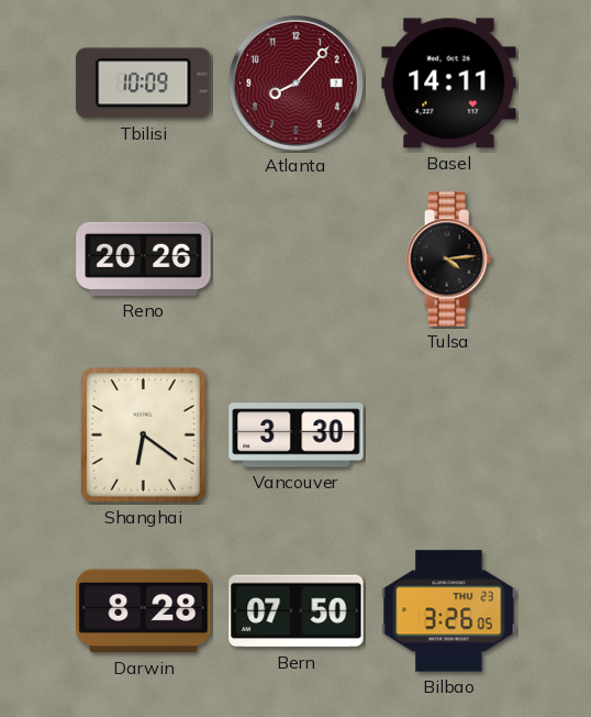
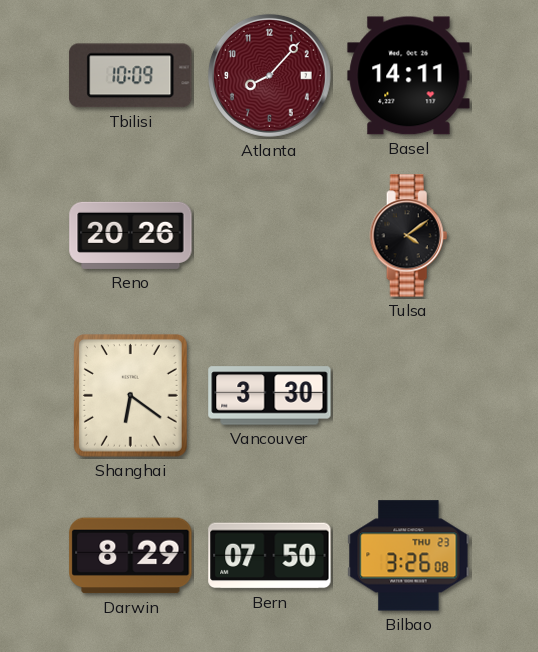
Tulsa: 4:14 -> 4:09 (409, 236)
Darwin: 8:28 -> 8:29 (131, 556)
Bilbao: 3:26:05 -> 3:26:08 (409, 556)
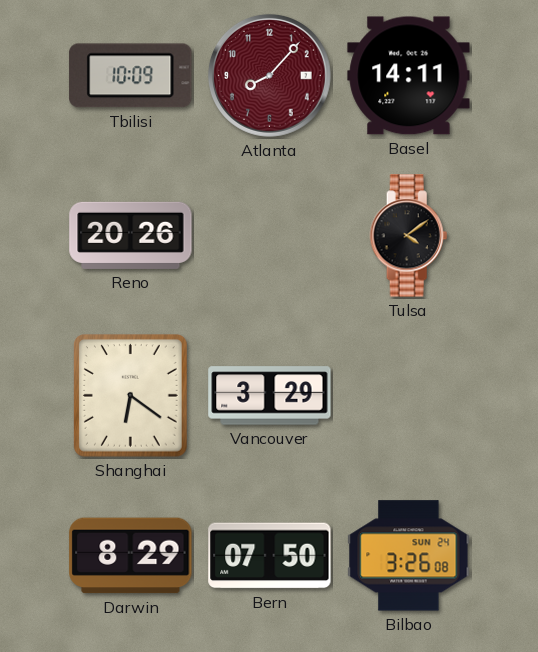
Vancouver: 3:30 -> 3:29 (270, 396)
Bilbao date: THU 23 -> SUN 24 (409, 556)
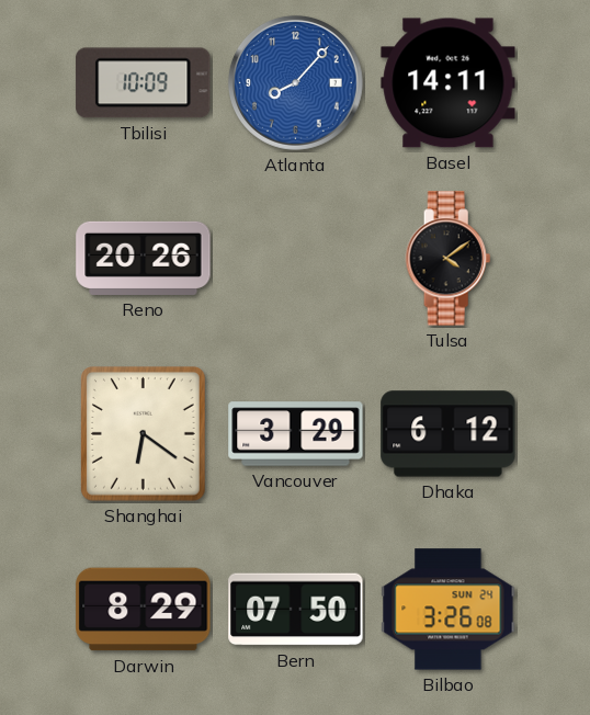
Atlanta dial: burgundy -> blue (295, 82)
Dhaka: none -> 6:12 (449, 434)
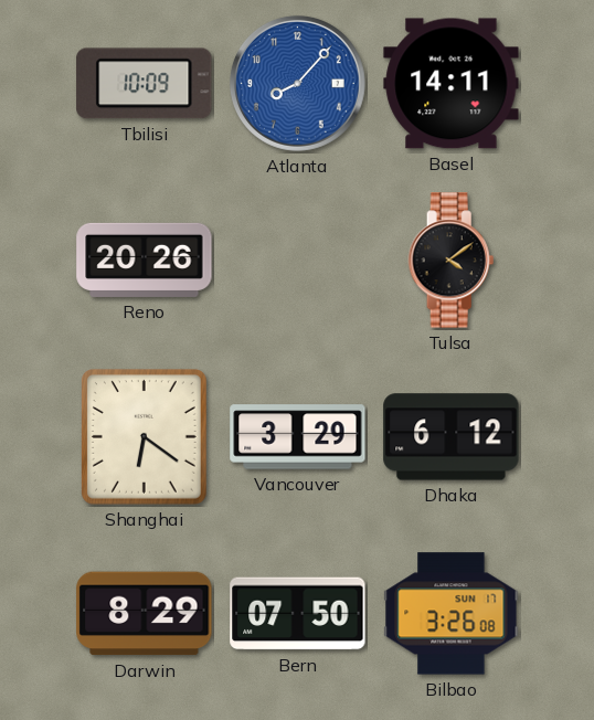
Bilbao date: SUN 24 -> SUN 17 (452, 614)
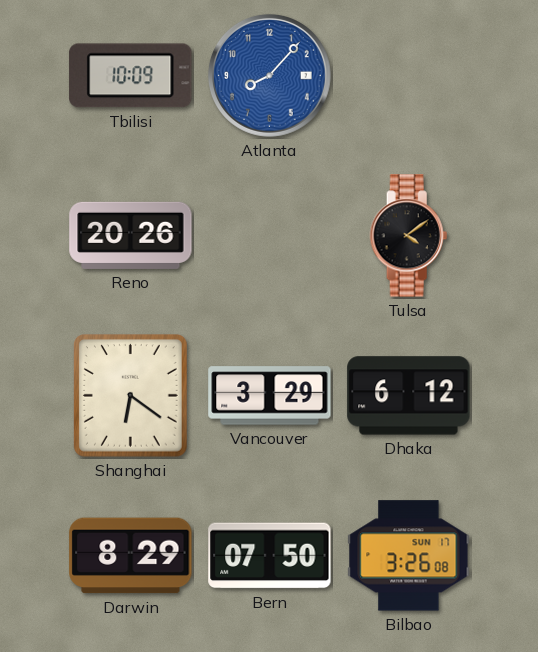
Basel: 14:11 -> none (452, 84)
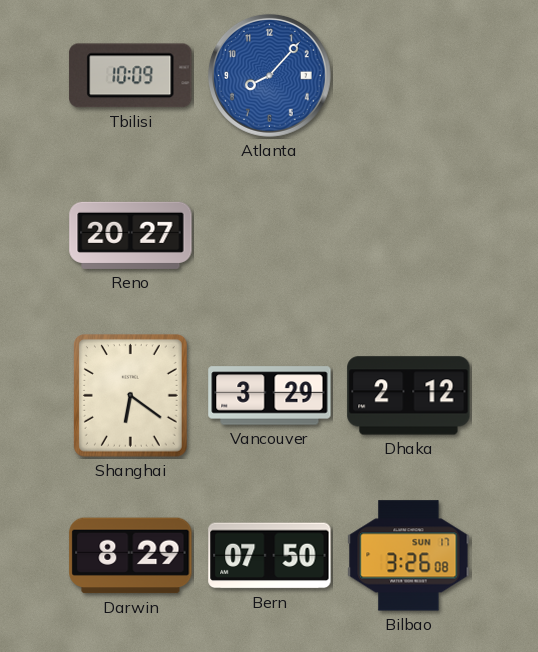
Reno: 20:26 -> 20:27 (131, 235)
Tulsa: 4:09 -> none (409, 236)
Dhaka: 6:12 -> 2:12 (409, 396)
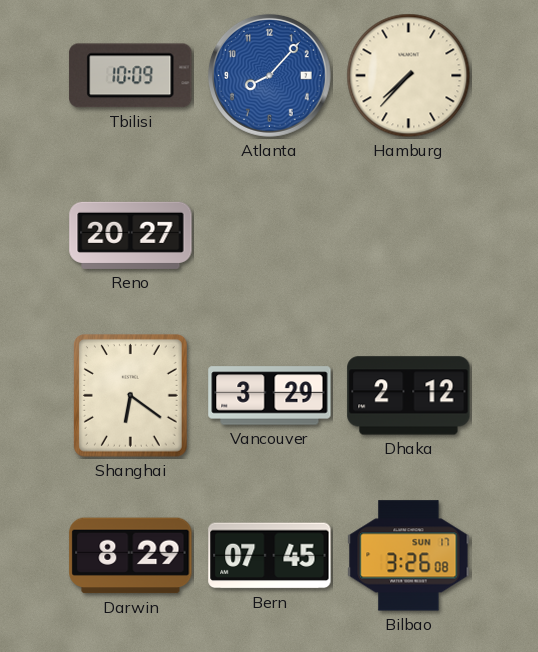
Hamburg: none -> 7:37 (409, 76)
Bern: 07:50 -> 07:45 (270, 556)
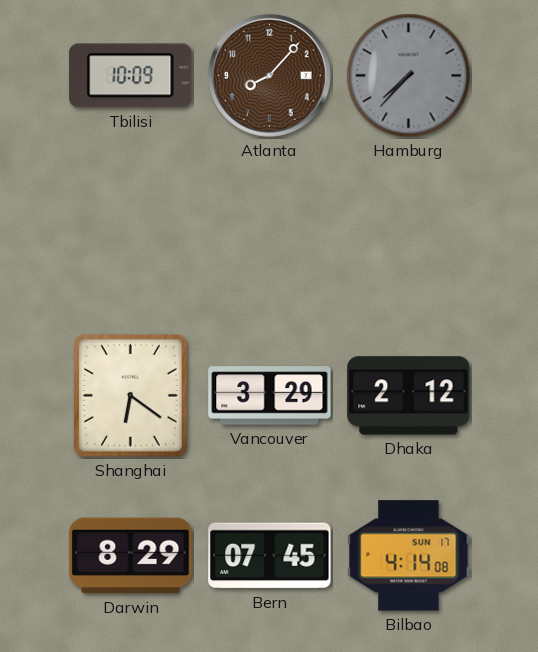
Atlanta dial: blue -> brown (269, 75)
Hamburg dial: cream -> grey (409, 76)
Reno: 20:27 -> none (131, 235)
Bilbao: 3:26 -> 4:14 (409, 556)
